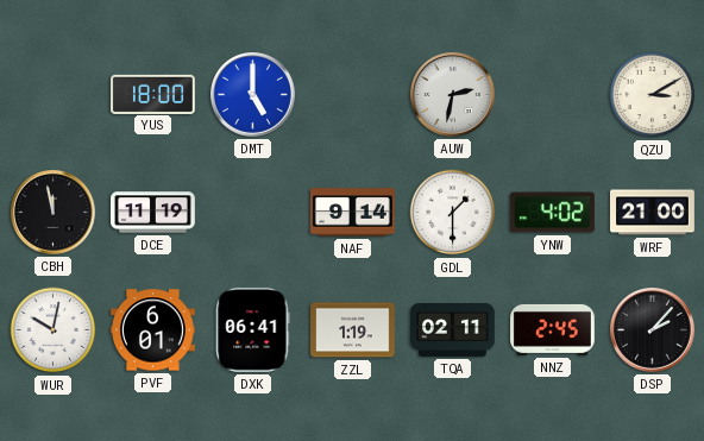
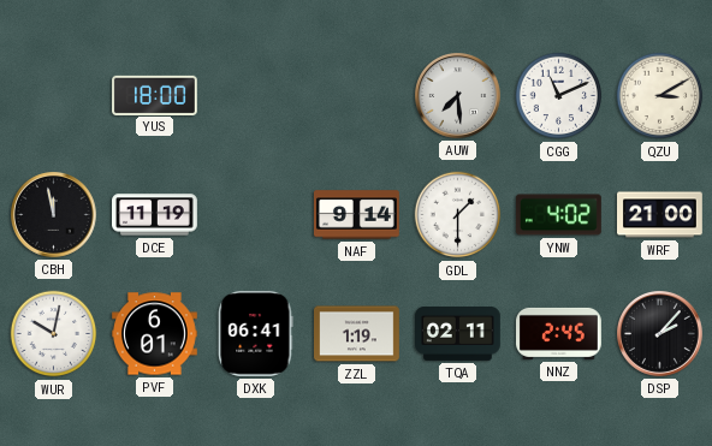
DMT: 5:00 -> none (253, 95)
AUW: 2:32 -> 7:29 (458, 96)
CGG: none -> 11:11 (559, 96)
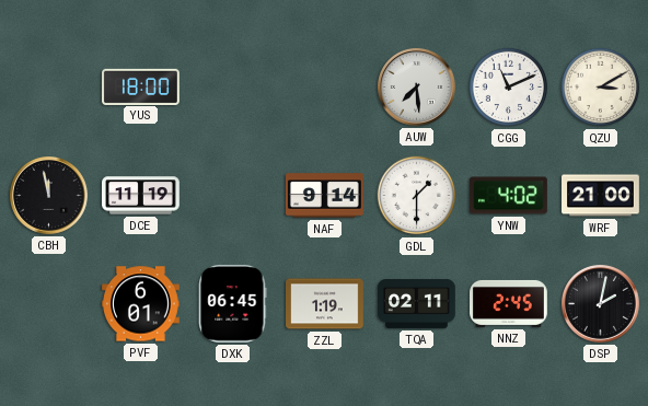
WUR: 10:02 -> none (54, 334)
DXK: 06:41 -> 06:45 (233, 303)
DSP: 2:07 -> 2:02 (601, 304)
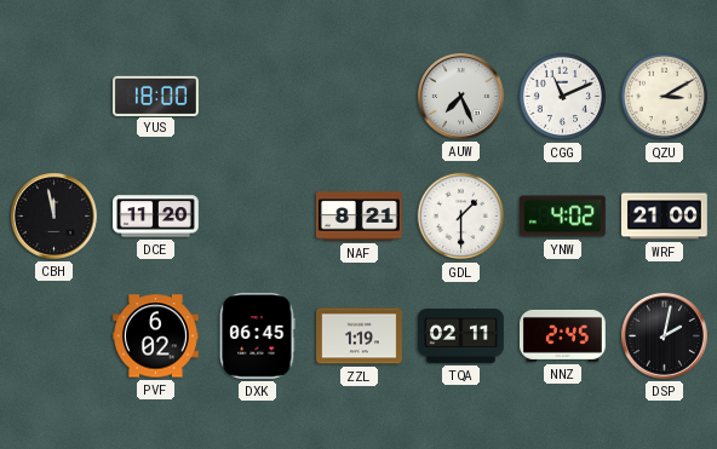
AUW: 7:29 -> 7:26 (461, 97)
DCE: 11:19 -> 11:20 (156, 217)
NAF: 9:14 -> 8:21 (360, 217)
PVF: 6:01 -> 6:02 (156, 336)
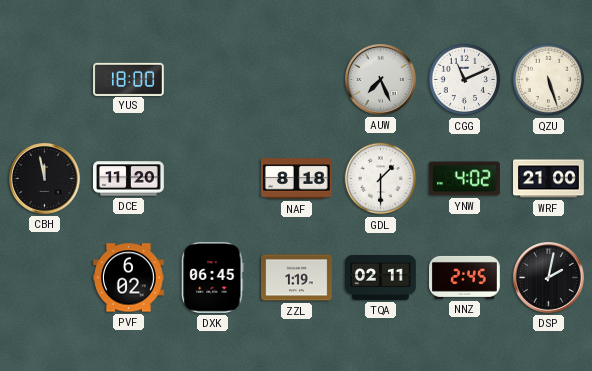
QZU: 3:10 -> 5:27 (549, 80)
NAF: 8:21 -> 8:18 (297, 179)
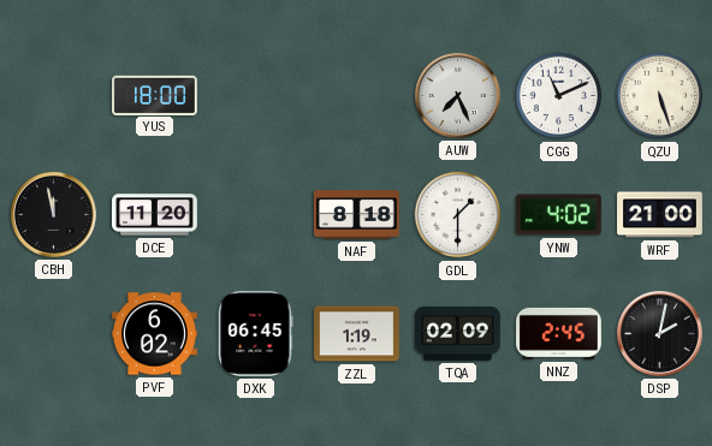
TQA: 02:11 -> 02:09 (458, 333)
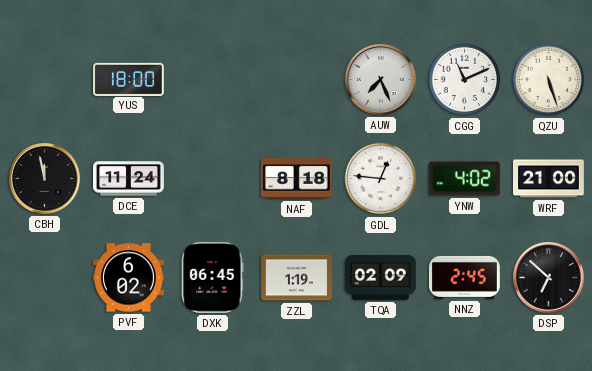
DCE: 11:20 -> 11:24 (129, 179)
GDL: 1:30 -> 12:46 (381, 179)
DSP: 2:02 -> 6:52 (549, 278)
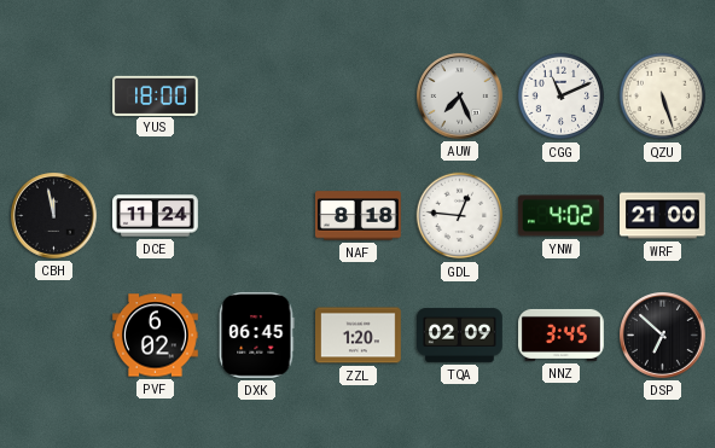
ZZL: 1:19 -> 1:20 (359, 336)
NNZ: 2:45 -> 3:45 (562, 334)
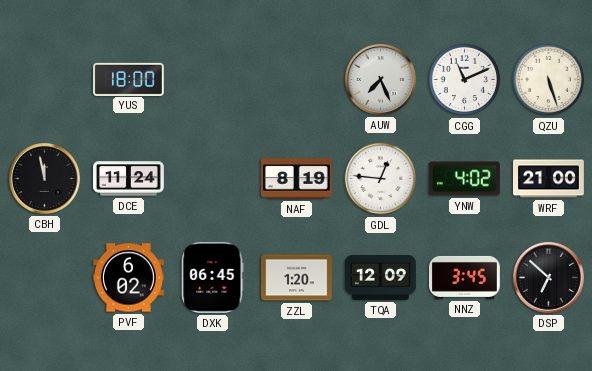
NAF: 8:18 -> 8:19 (297, 179)
TQA: 02:09 -> 12:09 (381, 277)
